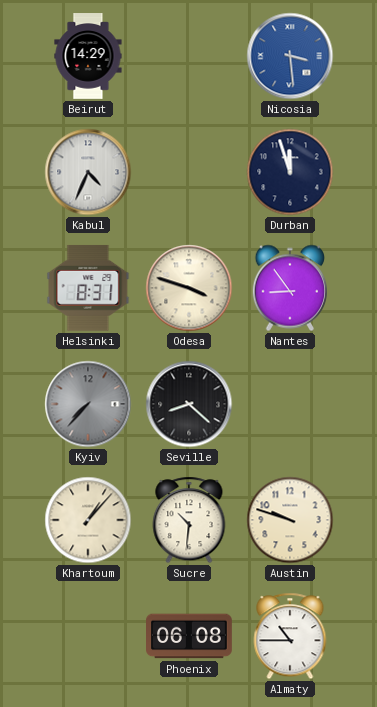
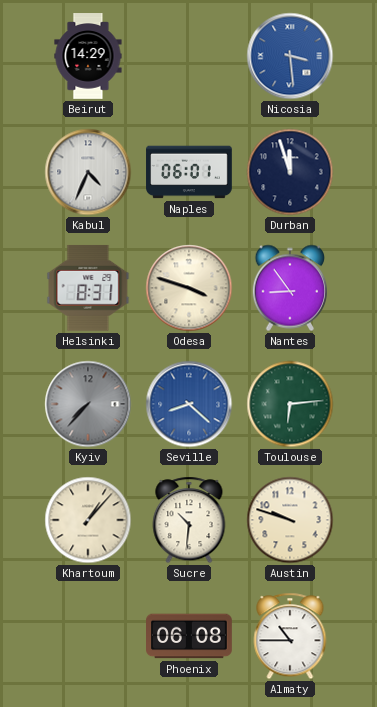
Naples: none -> 06:01 (189, 172)
Seville dial: black -> blue (189, 404)
Toulouse: none -> 6:14 (290, 404)
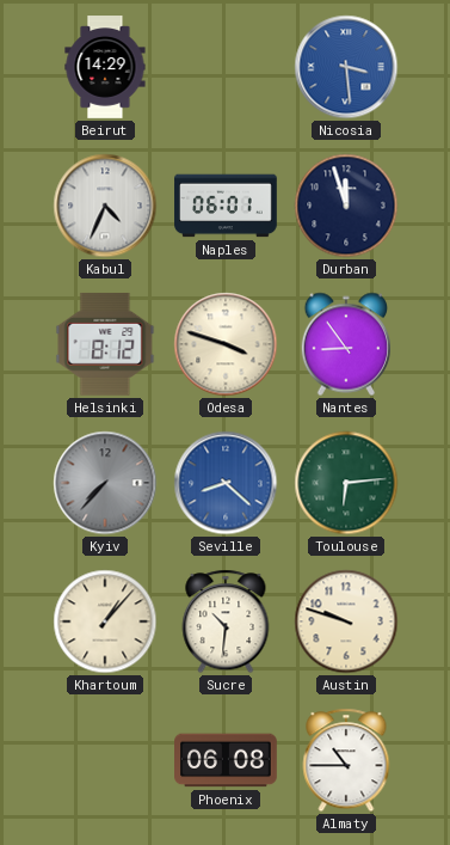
Helsinki: 8:31 -> 8:12 (105, 344)
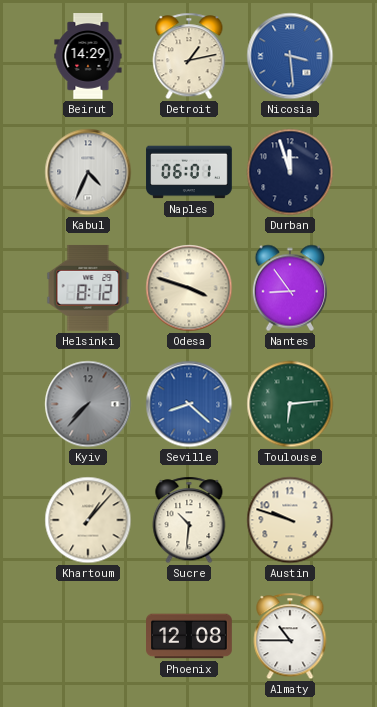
Detroit: none -> 1:13 (189, 56)
Phoenix: 06:08 -> 12:08 (190, 636)
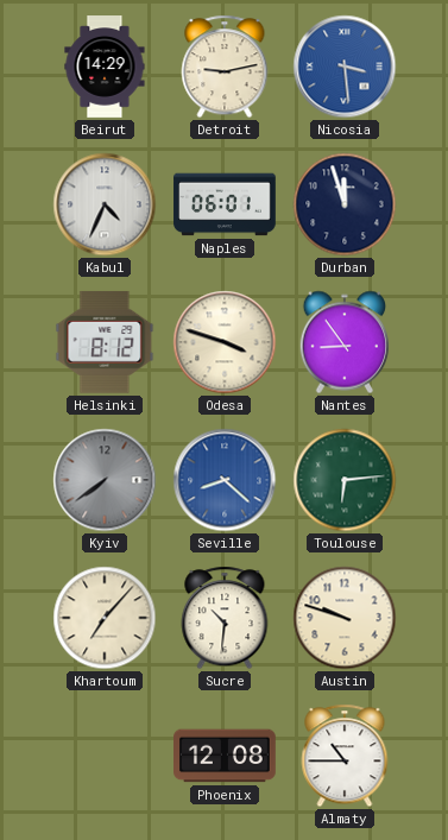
Detroit: 1:13 -> 9:13 (225, 67)
Kyiv: 7:37 -> 7:39 (105, 480)
Khartoum: 1:07 -> 7:07 (105, 618)
